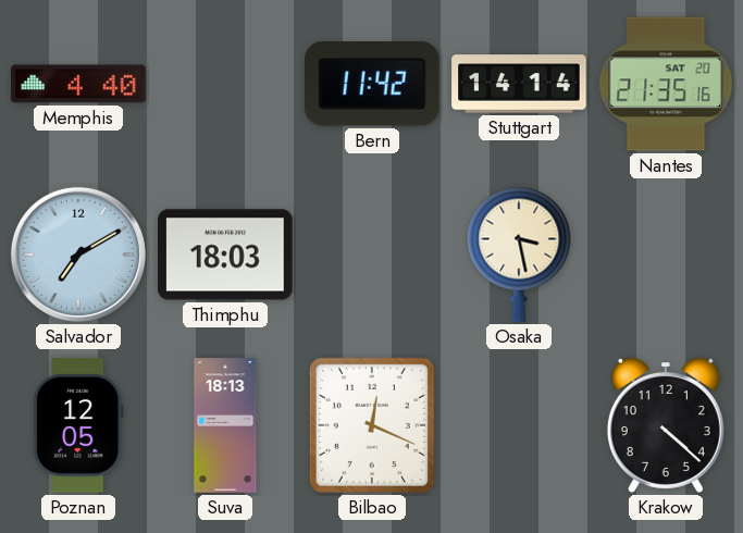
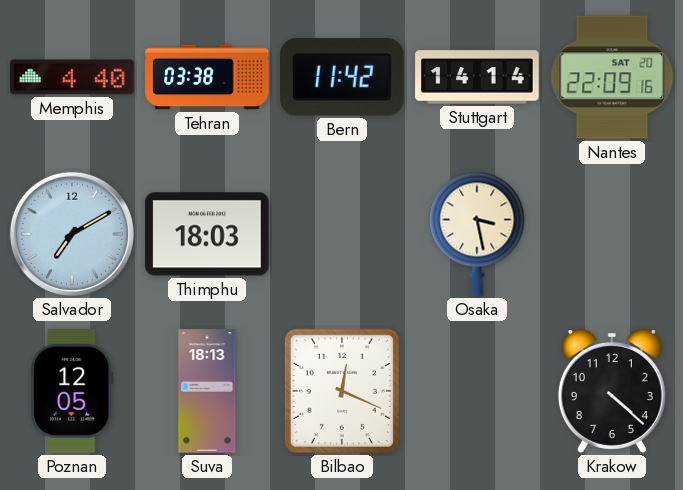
Tehran: none -> 03:38 (207, 77)
Nantes: 21:35 -> 22:09 (612, 77)
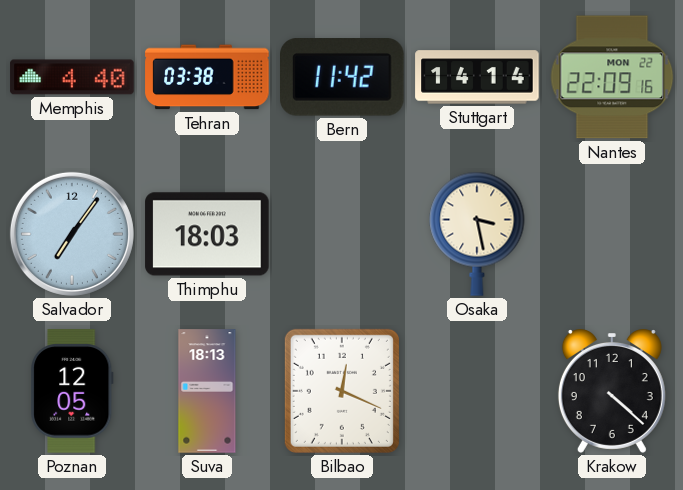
Nantes date: SAT 20 -> MON 22 (612, 77)
Salvador: 7:10 -> 7:06 (72, 234)
